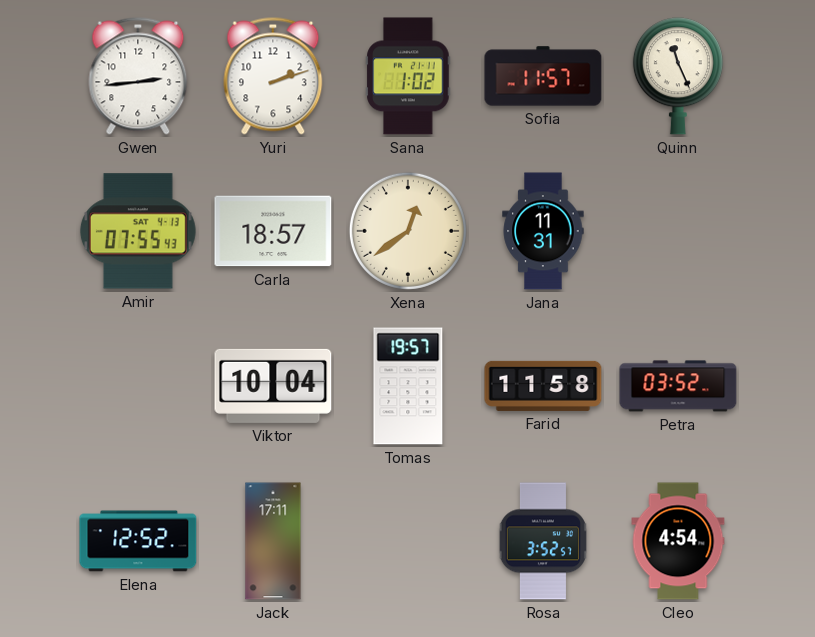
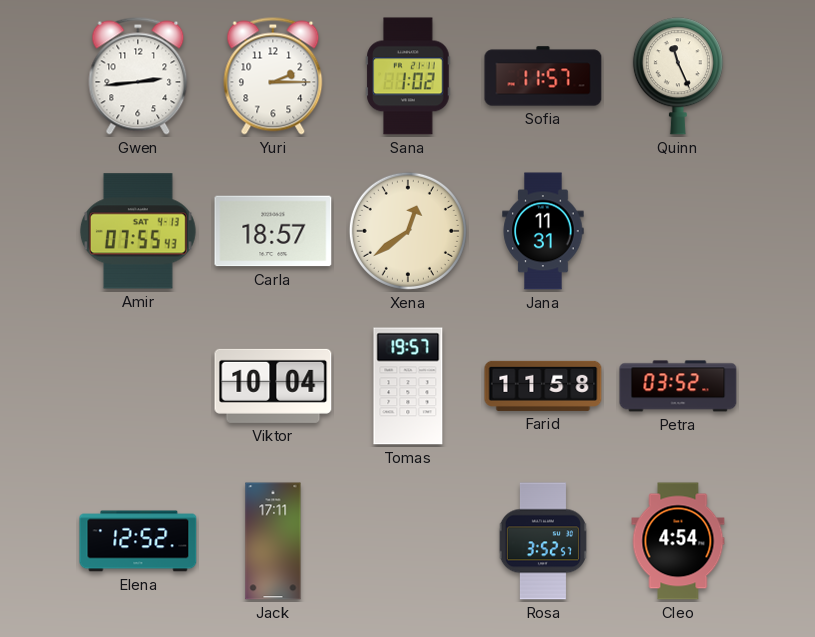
Yuri: 2:12 -> 2:15 (273, 76)
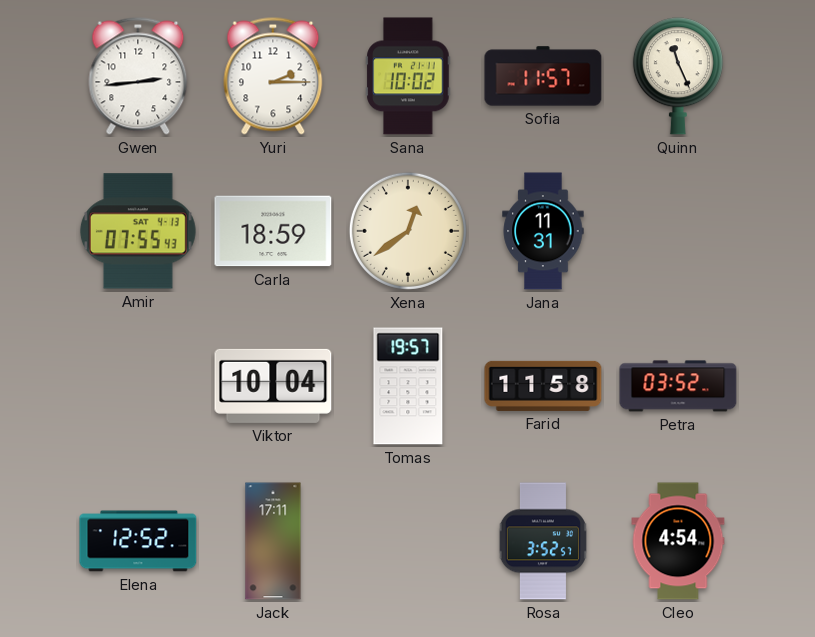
Sana: 1:02 -> 10:02 (408, 76)
Carla: 18:57 -> 18:59 (273, 231)
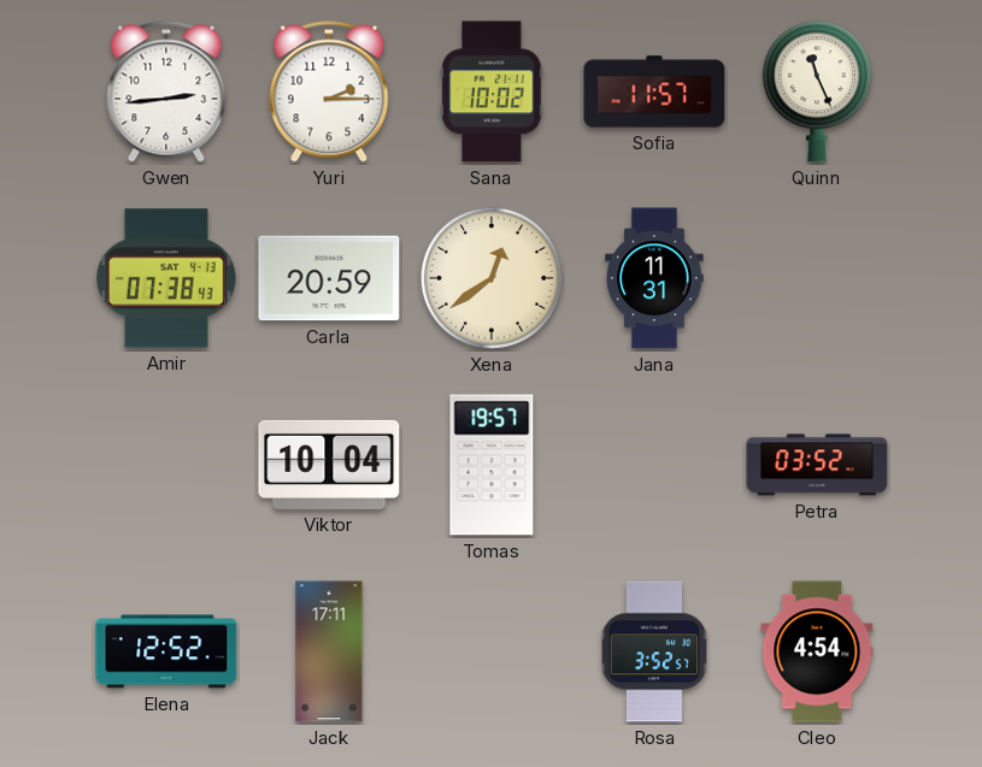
Amir: 07:55 -> 07:38 (166, 278)
Carla: 18:59 -> 20:59 (329, 278)
Farid: 11:58 -> none (543, 386)
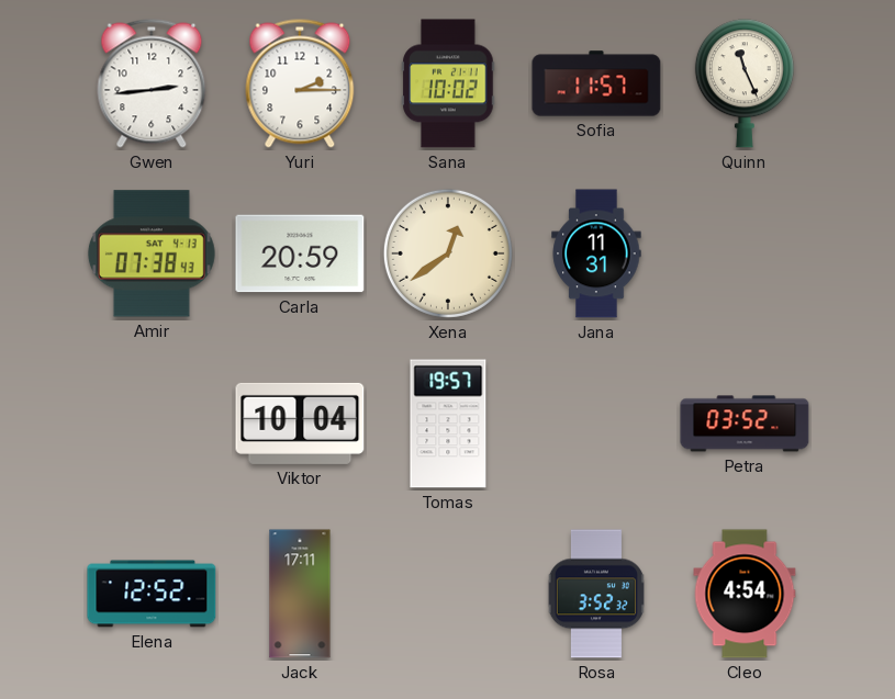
Rosa: 3:52:57 -> 3:52:32 (596, 594)
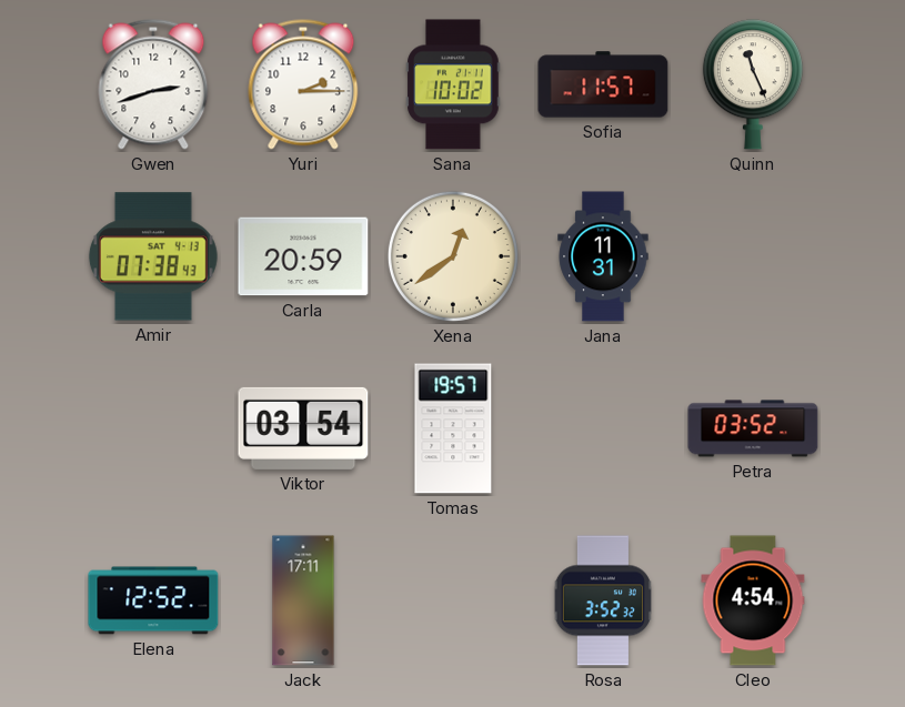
Gwen: 2:44 -> 2:42 (153, 84)
Viktor: 10:04 -> 03:54 (303, 428)
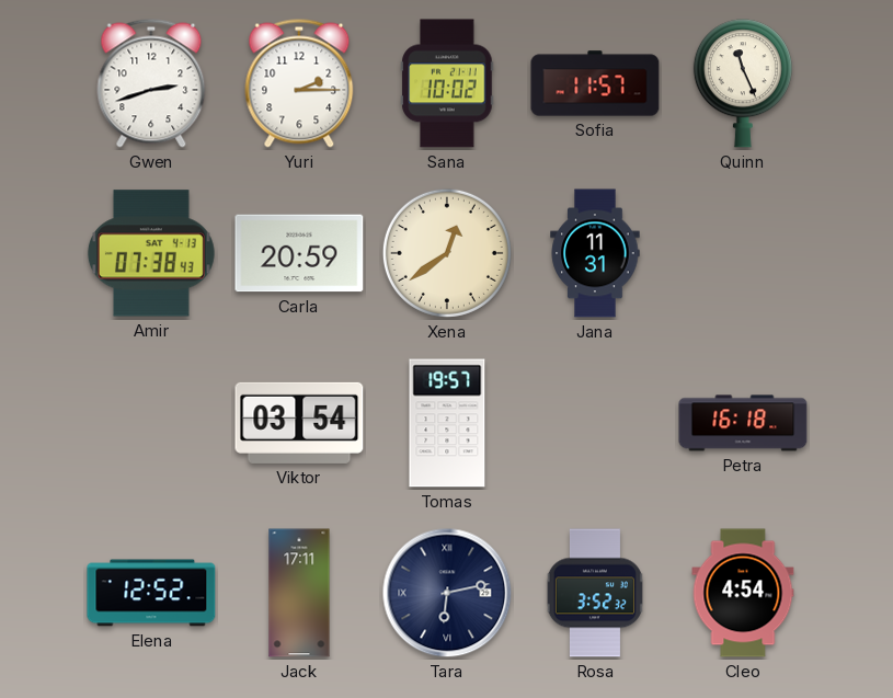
Petra: 03:52 -> 16:18 (743, 423)
Tara: none -> 6:13 (447, 593)
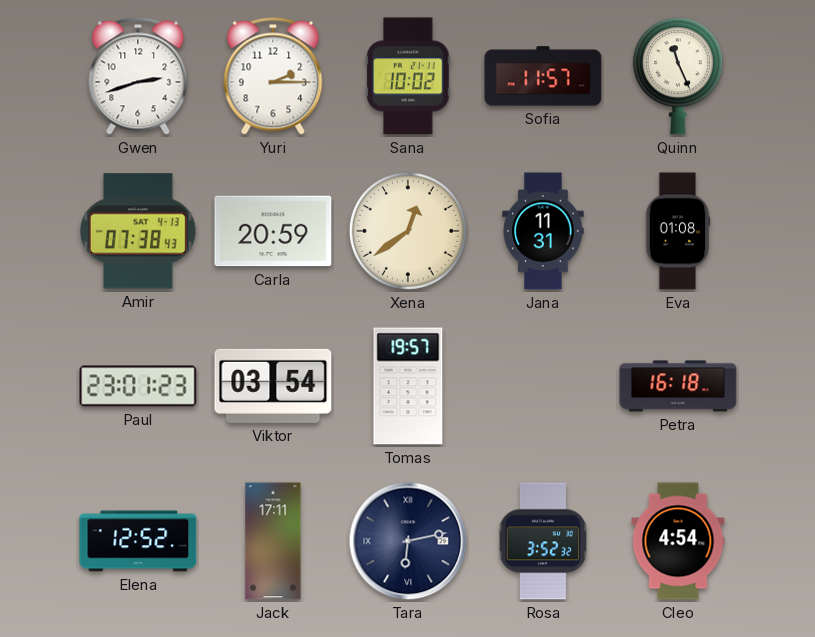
Eva: none -> 01:08 (678, 231)
Paul: none -> 23:01 (138, 386)
